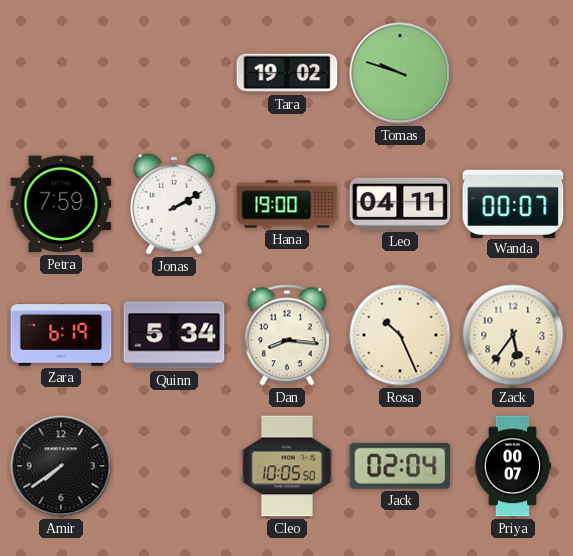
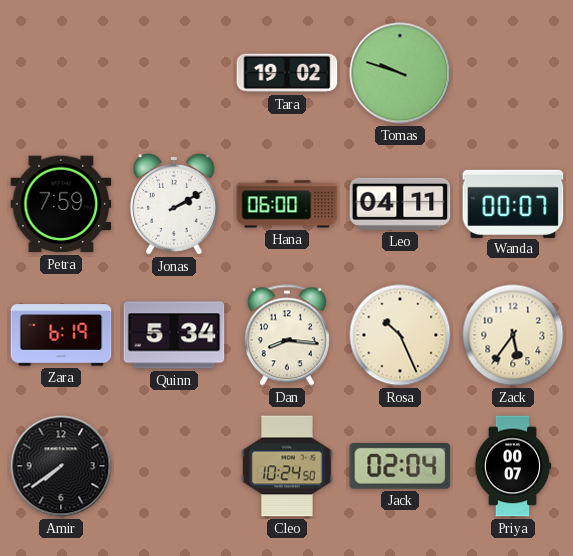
Hana: 19:00 -> 06:00 (287, 204)
Cleo: 10:05 -> 10:24 (287, 466)
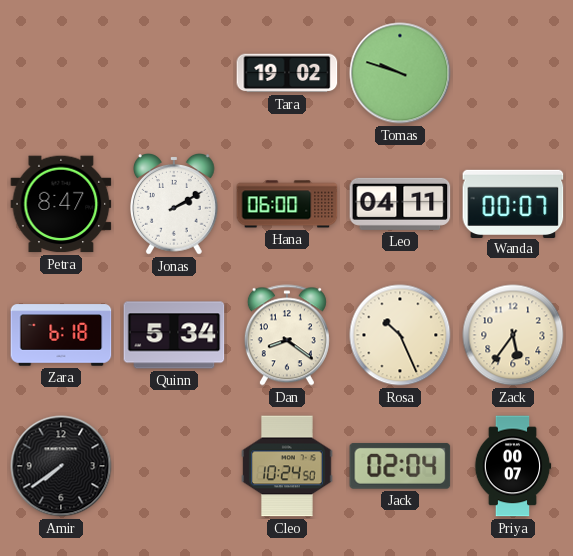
Petra: 7:59 -> 8:47 (61, 204)
Zara: 6:19 -> 6:18 (61, 335)
Dan: 8:16 -> 8:21 (287, 335)
